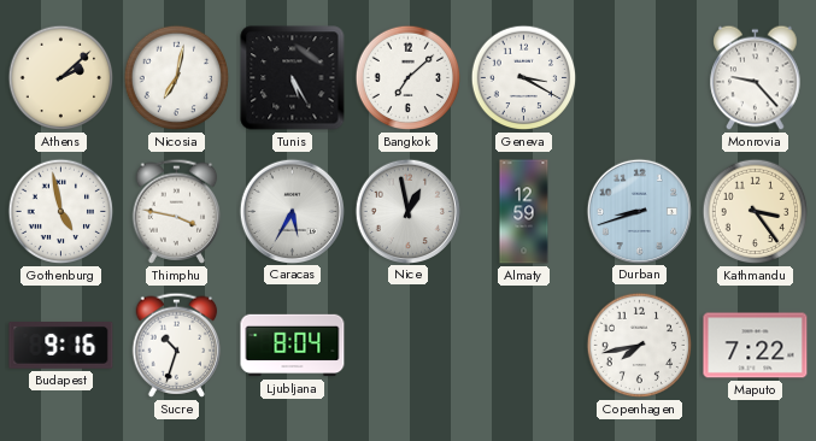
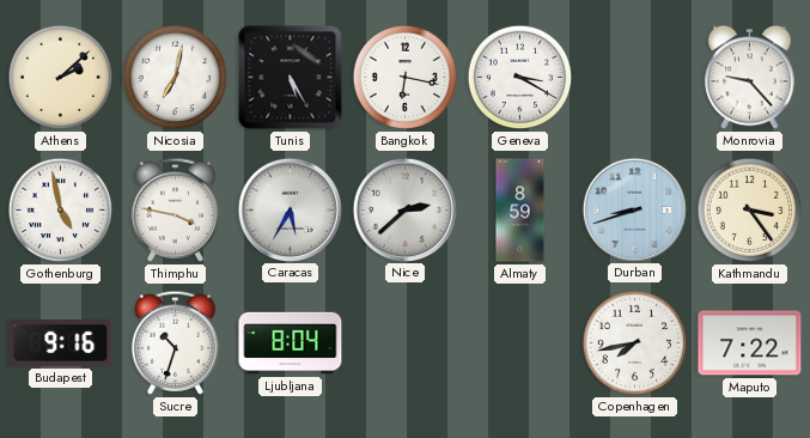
Bangkok: 7:08 -> 6:17 (406, 78)
Nice: 12:58 -> 2:38 (404, 209)
Almaty: 12:59 -> 8:59 (520, 211)
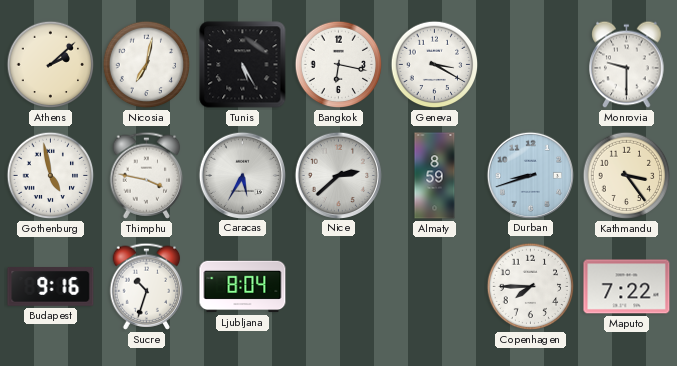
Monrovia: 9:23 -> 9:30 (627, 65)
Copenhagen: 7:43 -> 7:45 (531, 287)
